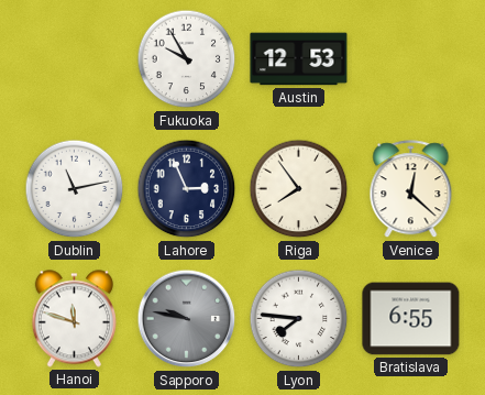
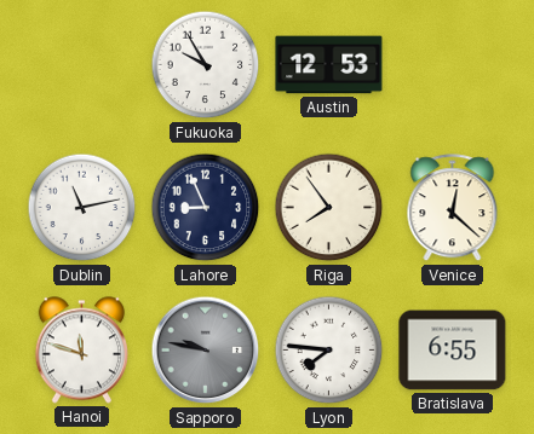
Lahore: 2:56 -> 8:56 (206, 208)
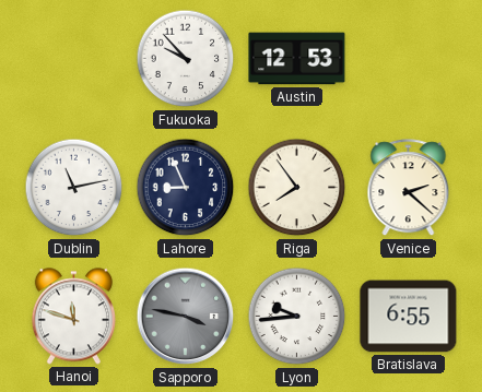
Fukuoka: 9:55 -> 9:53 (186, 59)
Venice: 12:22 -> 2:22 (409, 188)
Sapporo: 9:47 -> 3:47 (186, 317)
Lyon: 7:46 -> 9:44 (297, 317)
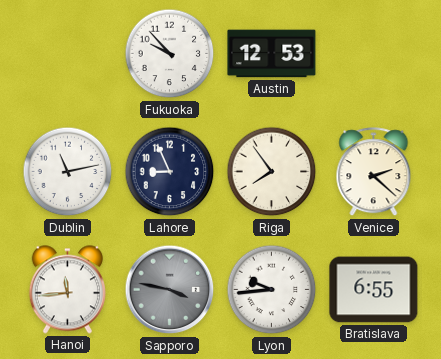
Hanoi: 11:48 -> 11:44 (67, 290)
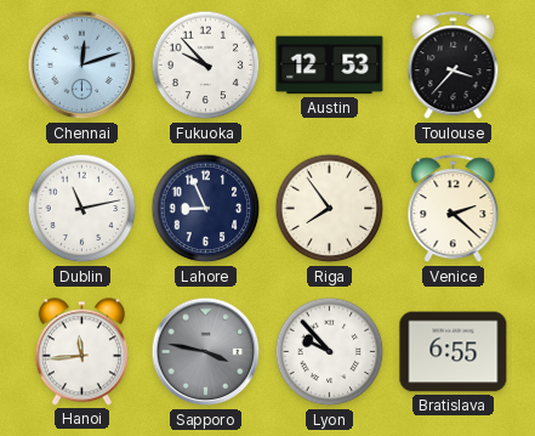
Chennai: none -> 12:12 (82, 66)
Toulouse: none -> 3:37 (454, 66)
Lyon: 9:44 -> 9:53 (330, 352)
